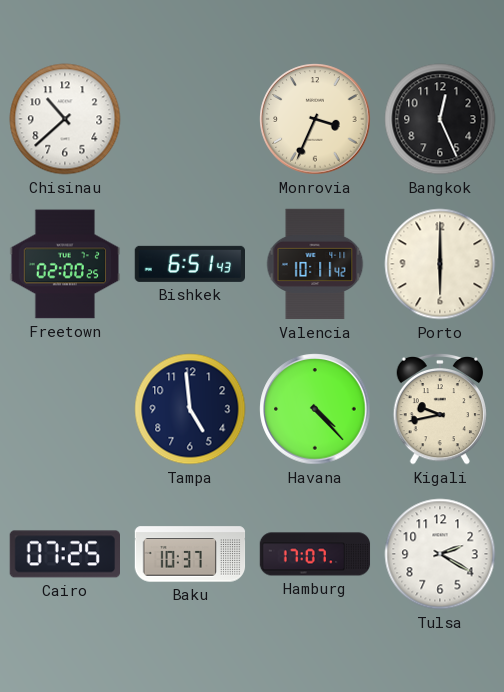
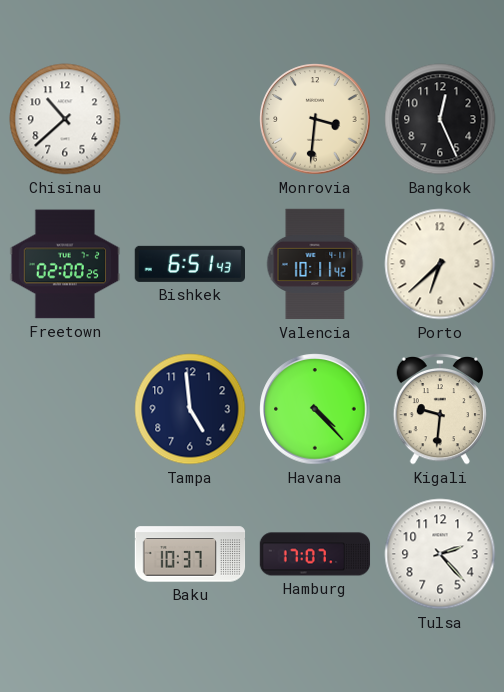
Monrovia: 3:34 -> 3:31 (315, 119)
Porto: 6:00 -> 6:38 (440, 264)
Kigali: 9:43 -> 9:31 (439, 409)
Cairo: 07:25 -> none (64, 554)
Tulsa: 2:20 -> 2:23 (440, 554)
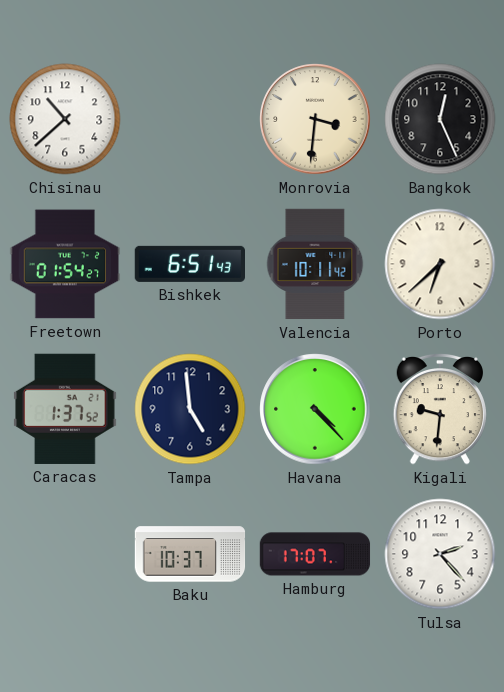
Freetown: 02:00 -> 01:54 (65, 264)
Caracas: none -> 1:37 (65, 409)
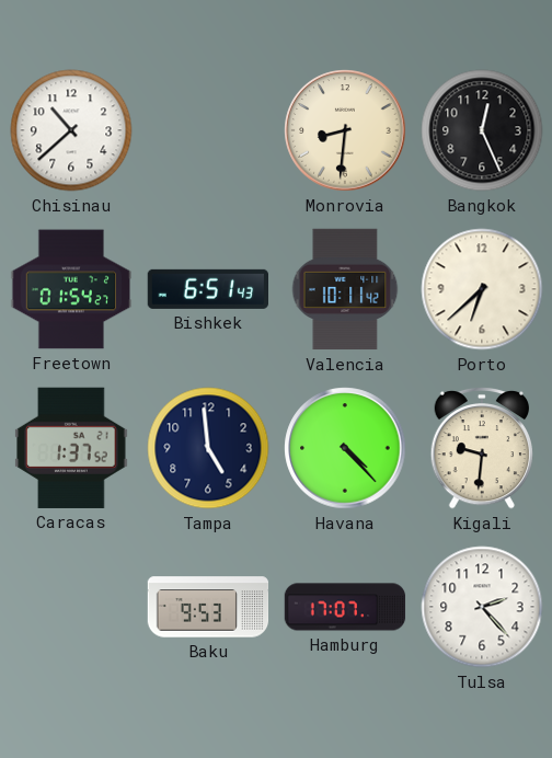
Monrovia: 3:31 -> 8:31 (345, 130)
Baku: 10:37 -> 9:53 (208, 607)
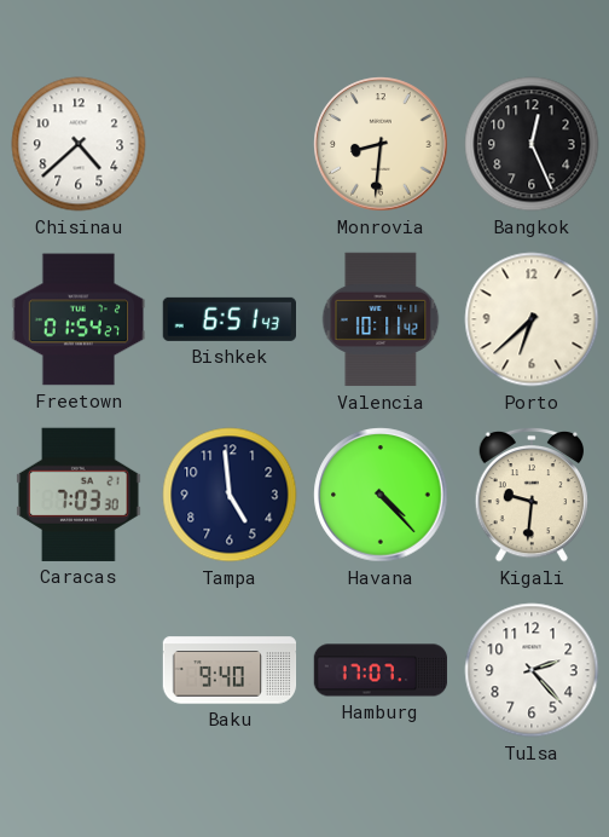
Chisinau: 10:38 -> 4:38 (79, 144)
Caracas: 1:37 -> 7:03 (79, 495)
Baku: 9:53 -> 9:40 (230, 670)
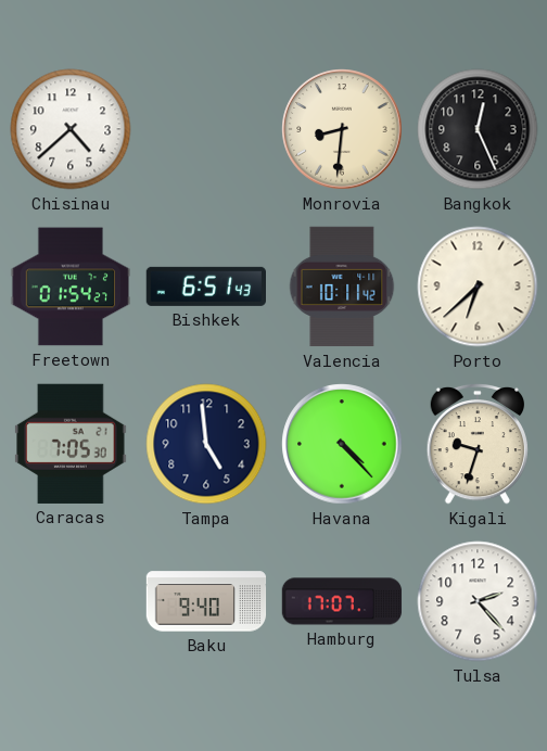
Caracas: 7:03 -> 7:05 (71, 444)
Kigali: 9:31 -> 9:33 (476, 444)
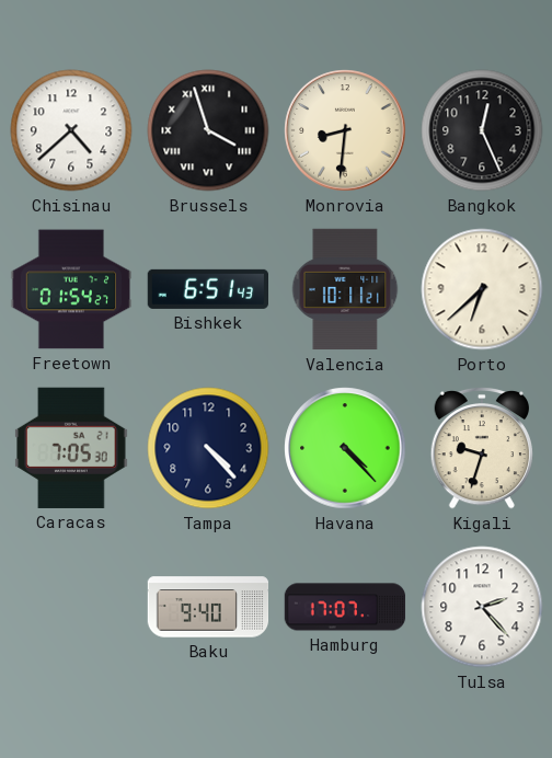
Brussels: none -> 3:57 (208, 130)
Valencia: 10:11:42 -> 10:11:21 (345, 289)
Tampa: 4:59 -> 4:23 (208, 448)
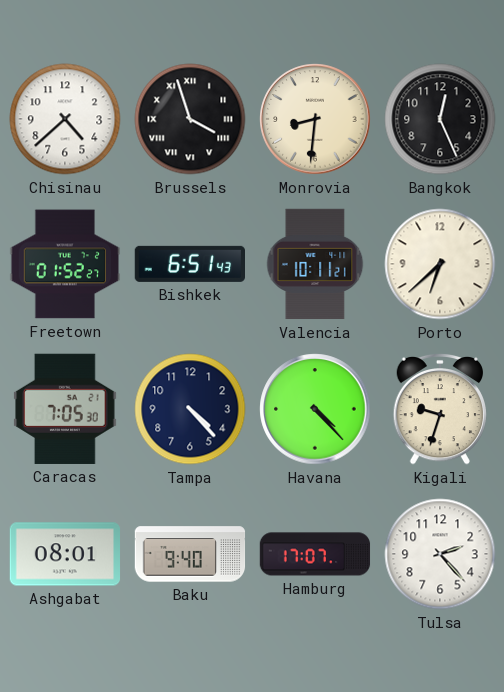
Freetown: 01:54 -> 01:52 (65, 264)
Ashgabat: none -> 08:01 (65, 554)
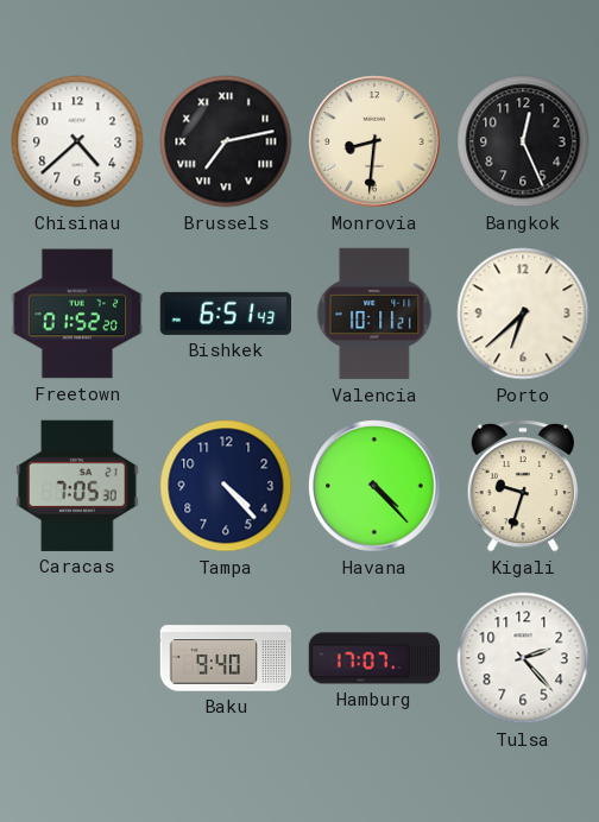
Brussels: 3:57 -> 7:13 (226, 141)
Freetown: 01:52:27 -> 01:52:20 (77, 314)
Ashgabat: 08:01 -> none (65, 554)
